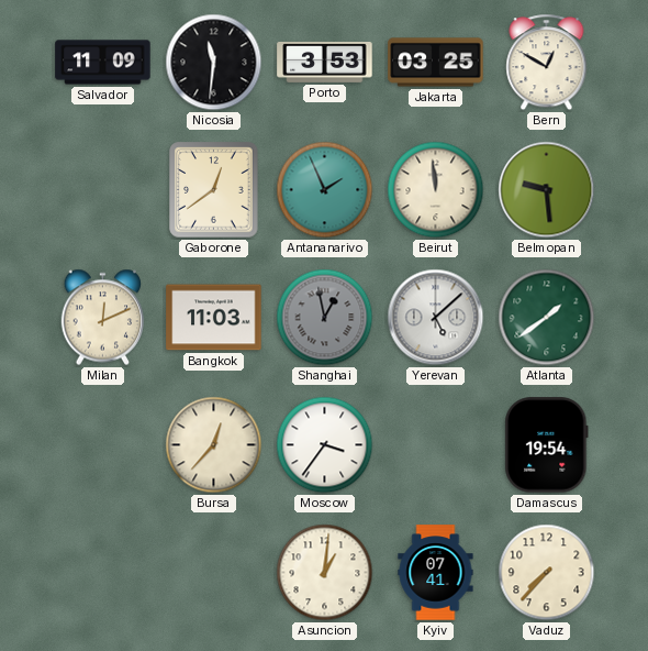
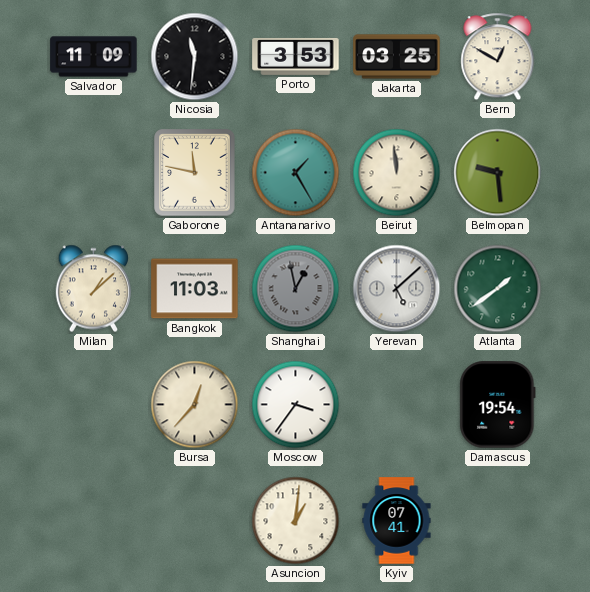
Gaborone: 12:39 -> 11:47 (195, 173)
Antananarivo: 1:56 -> 1:25 (296, 173)
Milan: 12:11 -> 1:08 (94, 289)
Vaduz: 7:37 -> none (547, 573)
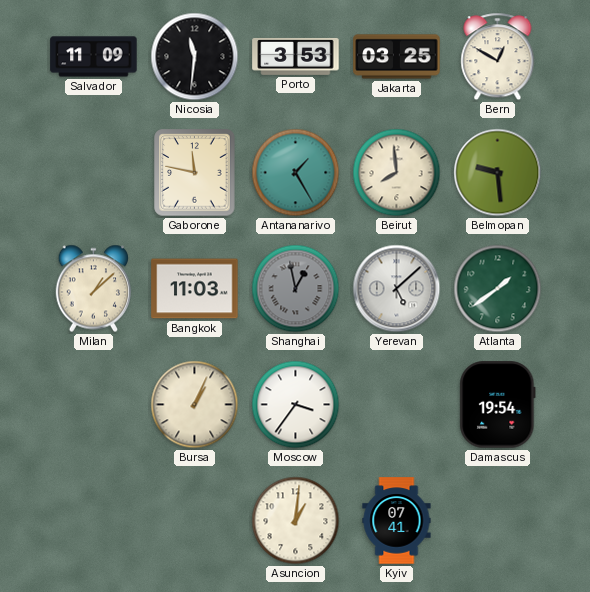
Beirut: 11:59 -> 7:59 (397, 173)
Bursa: 12:37 -> 1:04 (195, 405)
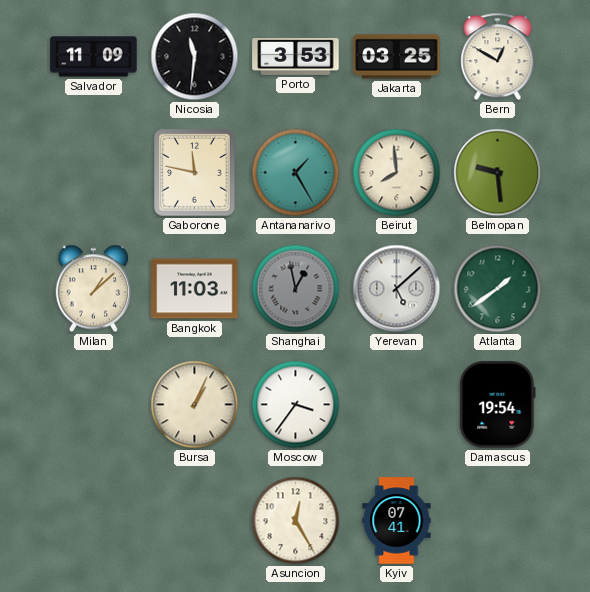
Asuncion: 1:01 -> 12:25 (296, 521)
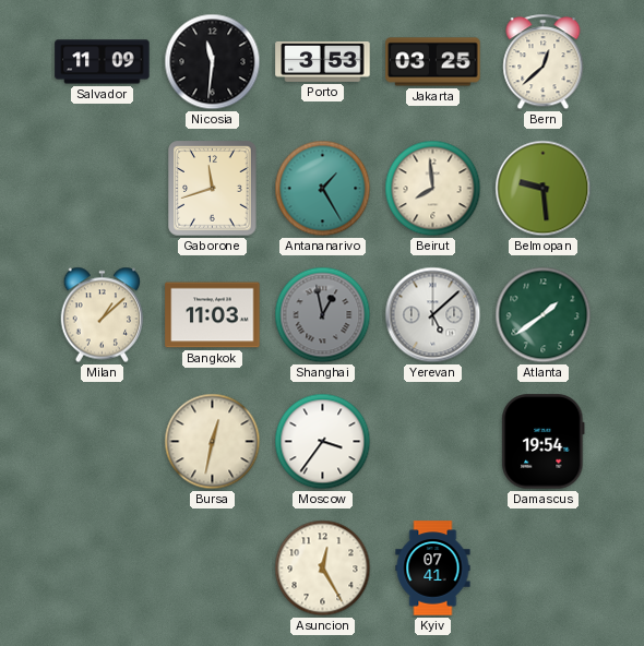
Bern: 12:50 -> 12:38 (544, 62)
Gaborone: 11:47 -> 11:42 (213, 189)
Bursa: 1:04 -> 12:32 (213, 442)
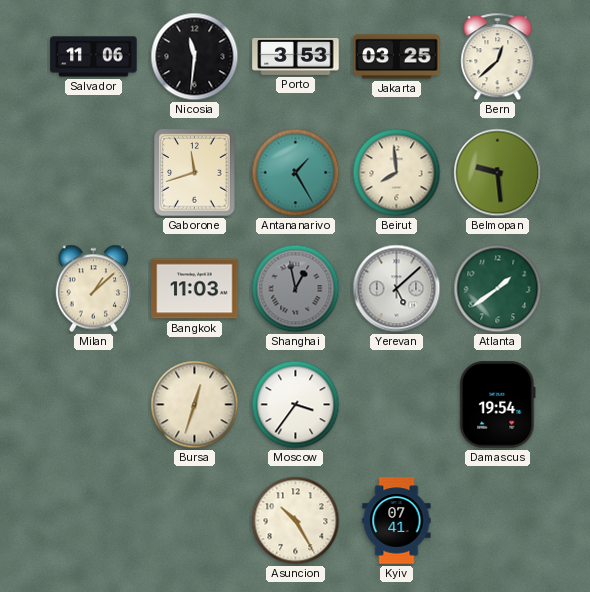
Salvador: 11:09 -> 11:06 (94, 57)
Bursa: 12:32 -> 12:33 (195, 405)
Asuncion: 12:25 -> 10:25 (296, 521)
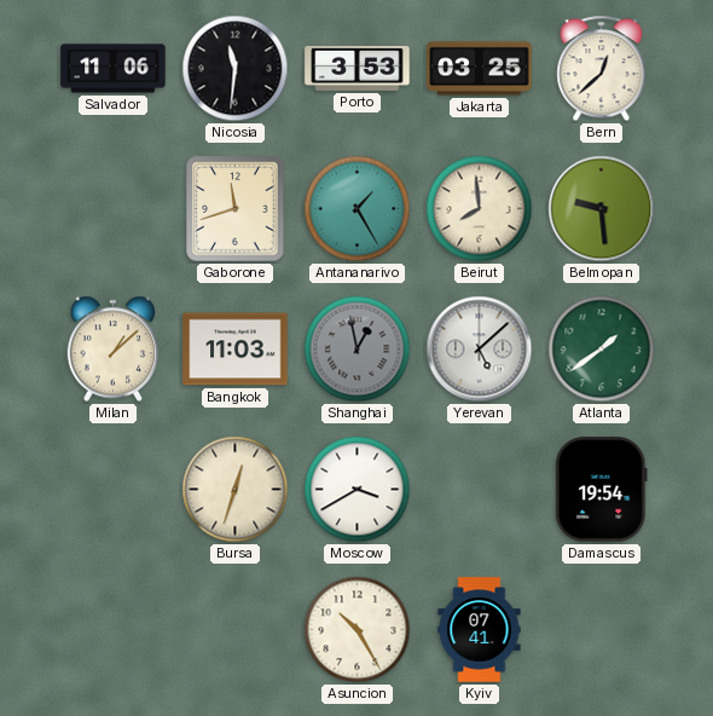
Moscow: 3:36 -> 3:40 (358, 490)
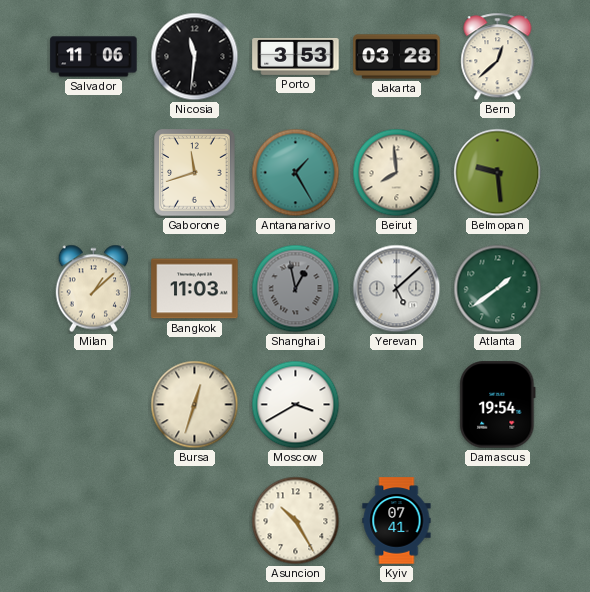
Jakarta: 03:25 -> 03:28 (397, 57)
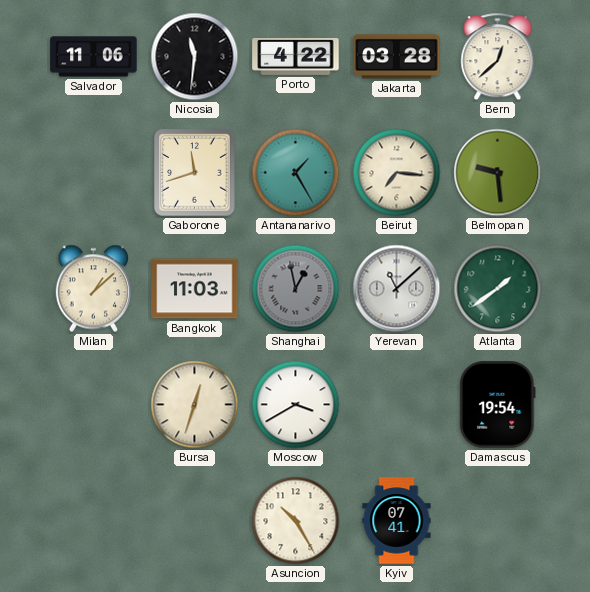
Porto: 3:53 -> 4:22 (296, 56)
Beirut: 7:59 -> 7:16 (397, 173)
Yerevan: 5:08 -> 11:08 (397, 289)
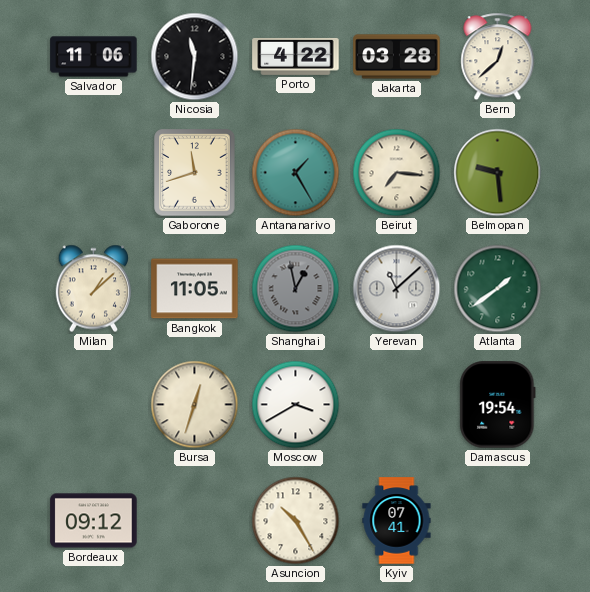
Bangkok: 11:03 -> 11:05 (195, 289)
Bordeaux: none -> 09:12 (94, 521)
